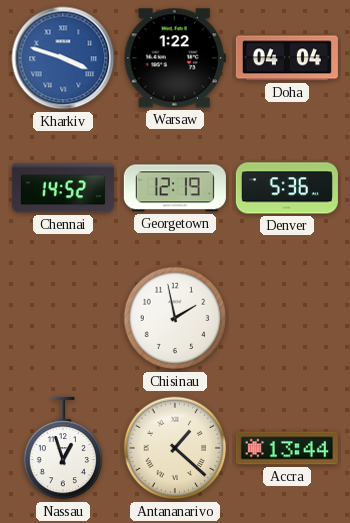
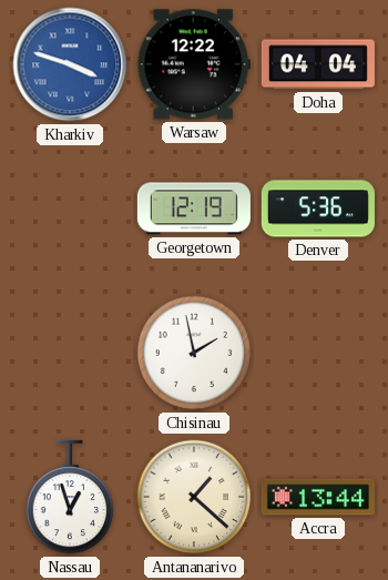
Warsaw: 1:22 -> 12:22 (194, 64)
Chennai: 14:52 -> none (63, 188)
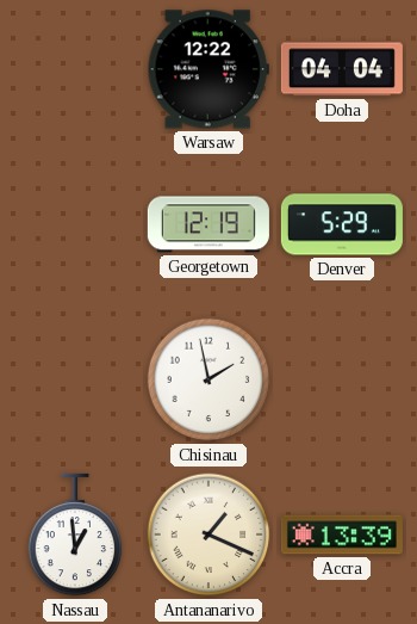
Kharkiv: 3:48 -> none (70, 64)
Denver: 5:36 -> 5:29 (342, 224)
Nassau: 12:57 -> 12:59 (75, 535)
Antananarivo: 1:22 -> 1:19 (208, 535)
Accra: 13:44 -> 13:39 (342, 535)
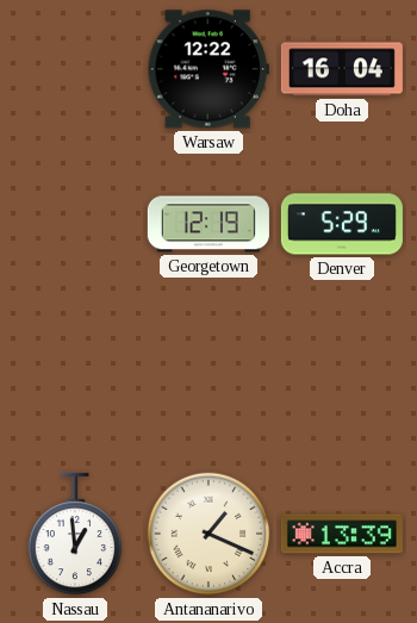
Doha: 04:04 -> 16:04 (342, 69)
Chisinau: 1:58 -> none (208, 379)
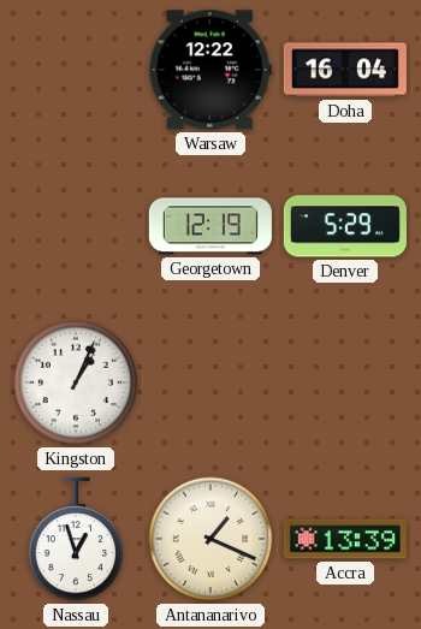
Kingston: none -> 1:04 (76, 382)
Nassau: 12:59 -> 12:57 (76, 539)
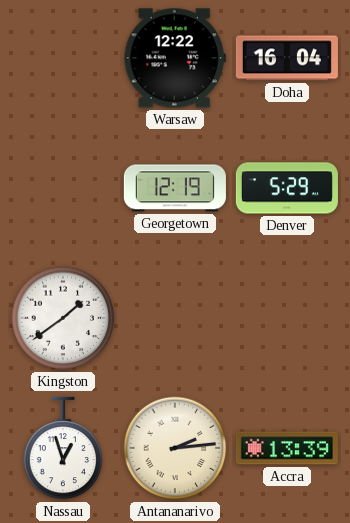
Kingston: 1:04 -> 1:39 (63, 318)
Antananarivo: 1:19 -> 2:14 (175, 448)
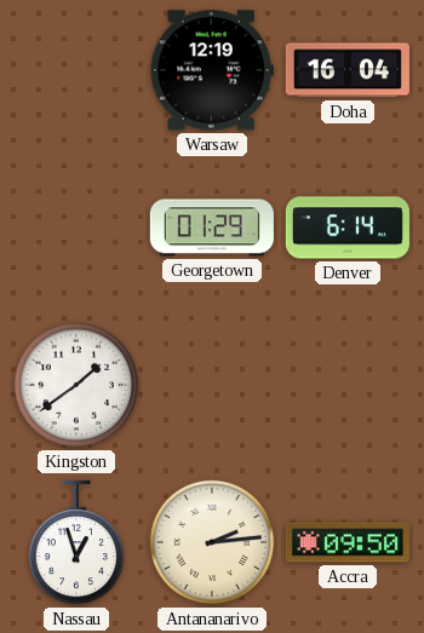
Warsaw: 12:22 -> 12:19 (212, 70)
Georgetown: 12:19 -> 01:29 (212, 228)
Denver: 5:29 -> 6:14 (348, 228)
Accra: 13:39 -> 09:50 (348, 542)
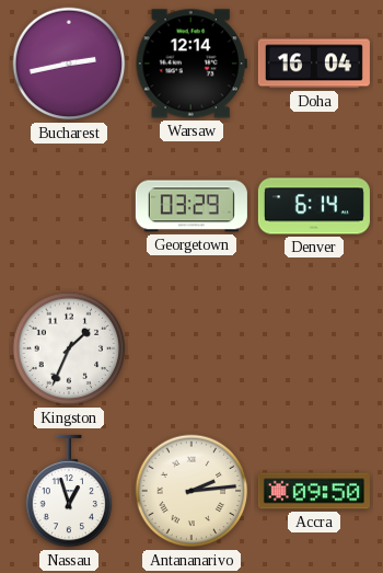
Bucharest: none -> 2:43 (69, 64)
Warsaw: 12:19 -> 12:14 (191, 64)
Georgetown: 01:29 -> 03:29 (191, 206)
Kingston: 1:39 -> 1:34 (69, 348)
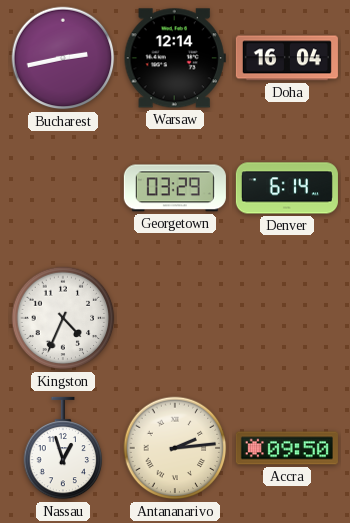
Kingston: 1:34 -> 4:34 (63, 318)
